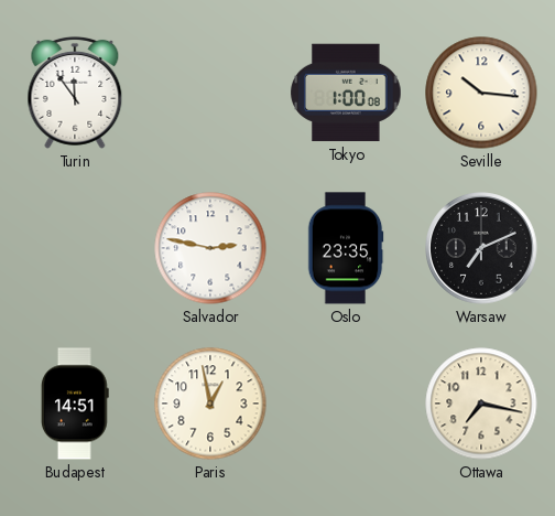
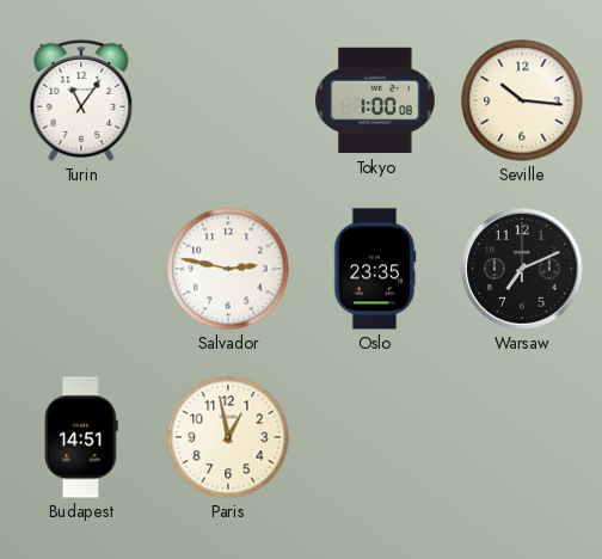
Turin: 11:54 -> 11:06 (81, 100)
Ottawa: 7:17 -> none (481, 404)
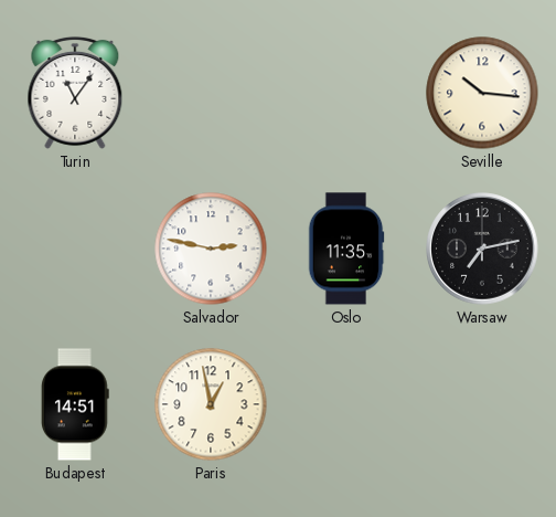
Tokyo: 1:00 -> none (375, 100)
Oslo: 23:35 -> 11:35 (346, 249)
Warsaw: 7:11 -> 7:13 (482, 249)
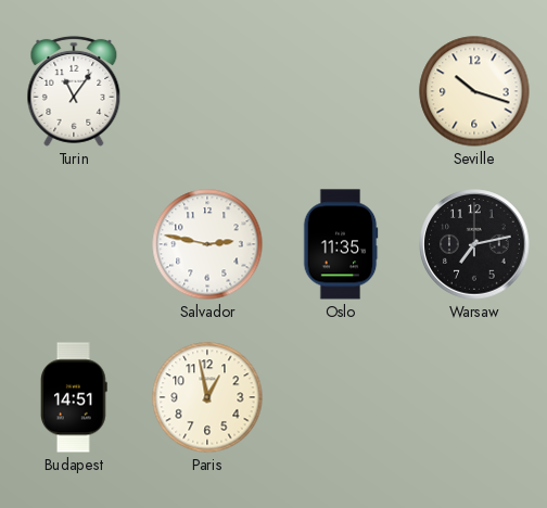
Seville: 10:16 -> 10:18 (474, 91)
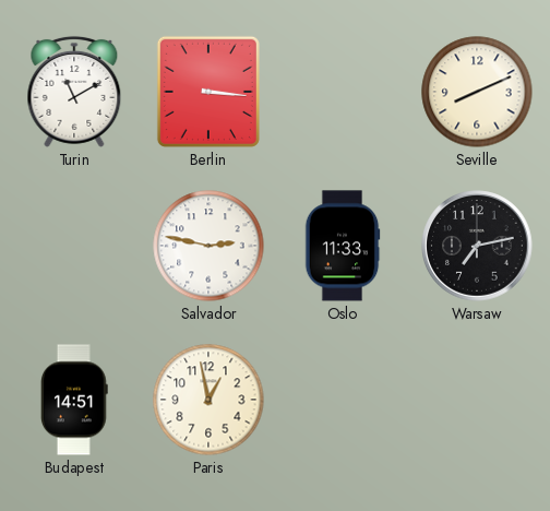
Turin: 11:06 -> 11:10 (74, 92)
Berlin: none -> 3:16 (208, 92)
Seville: 10:18 -> 8:11 (477, 92)
Oslo: 11:35 -> 11:33 (343, 246)
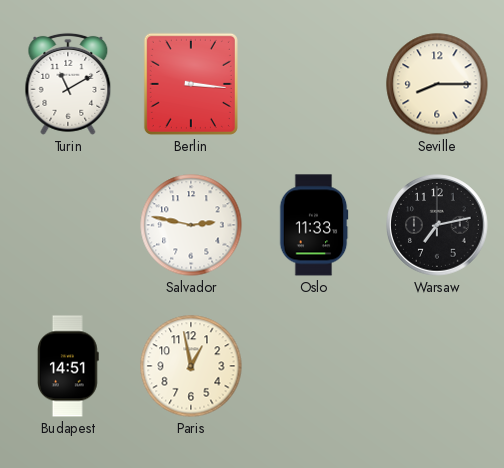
Seville: 8:11 -> 8:15 (437, 84)
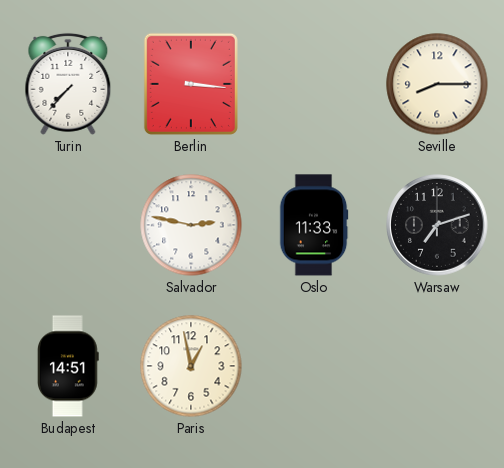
Turin: 11:10 -> 7:37 (68, 84)
Warsaw: 7:13 -> 7:12 (437, 225)
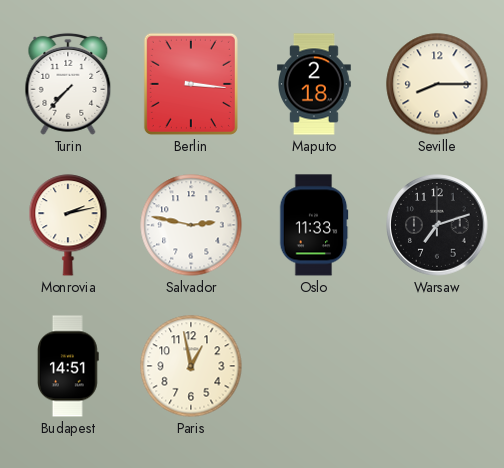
Maputo: none -> 2:18 (315, 84)
Monrovia: none -> 2:13 (68, 225)
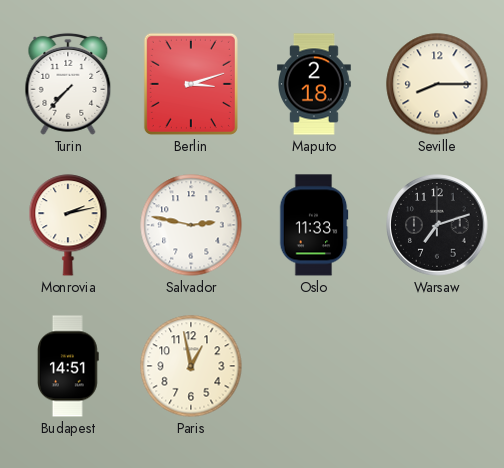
Berlin: 3:16 -> 3:12 (191, 84)
